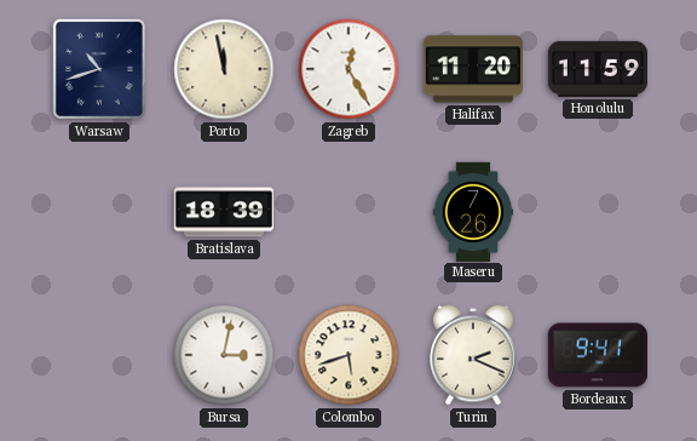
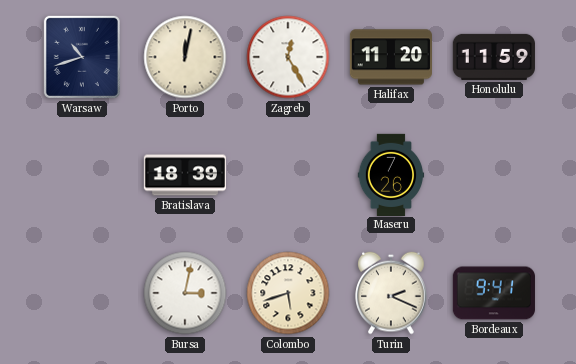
Porto: 11:58 -> 12:02 (185, 57)
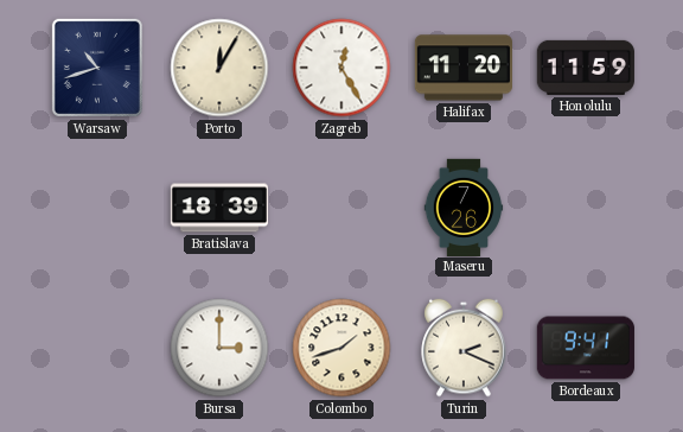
Porto: 12:02 -> 12:05 (219, 68)
Bursa: 3:02 -> 3:00 (219, 348)
Colombo: 5:42 -> 1:42 (341, 348)
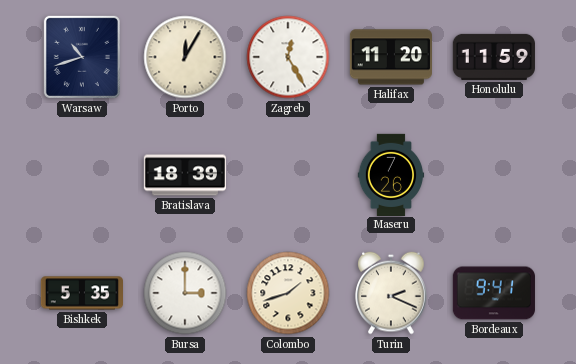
Bishkek: none -> 5:35 (81, 293)
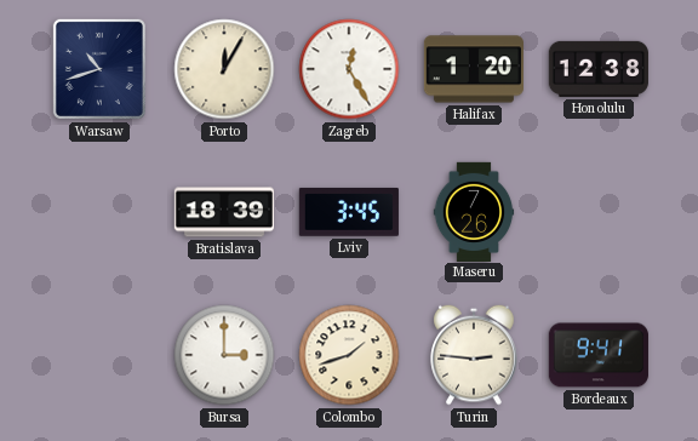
Halifax: 11:20 -> 1:20 (474, 69)
Honolulu: 11:59 -> 12:38 (599, 69)
Lviv: none -> 3:45 (349, 212)
Bishkek: 5:35 -> none (81, 293)
Turin: 2:19 -> 2:46 (474, 355)
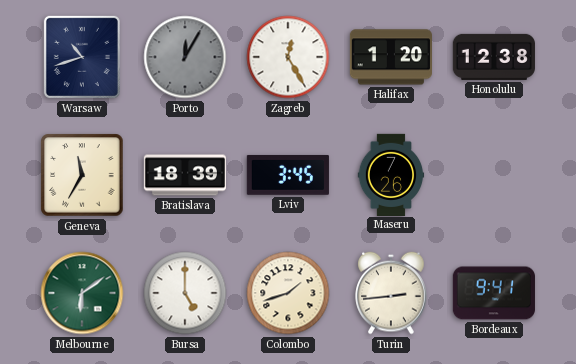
Porto dial: cream -> grey (185, 57)
Geneva: none -> 11:35 (82, 175)
Melbourne: none -> 6:09 (82, 293)
Bursa: 3:00 -> 5:00 (185, 293)
Turin: 2:46 -> 2:44 (391, 293)
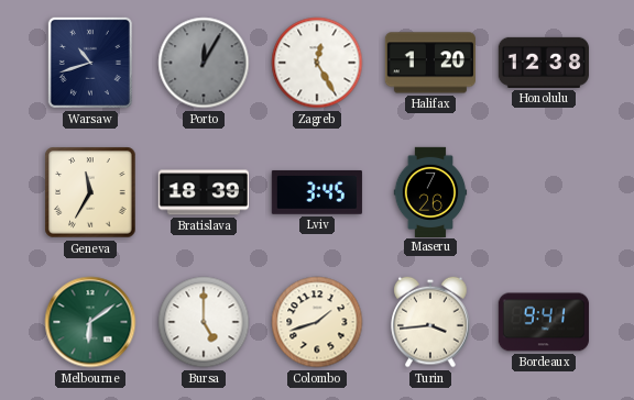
Turin: 2:44 -> 3:44 (430, 322)
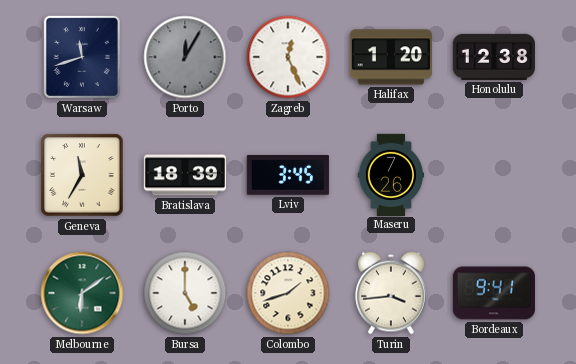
Warsaw: 10:42 -> 11:42 (82, 57)
Zagreb: 12:25 -> 12:26 (288, 57)
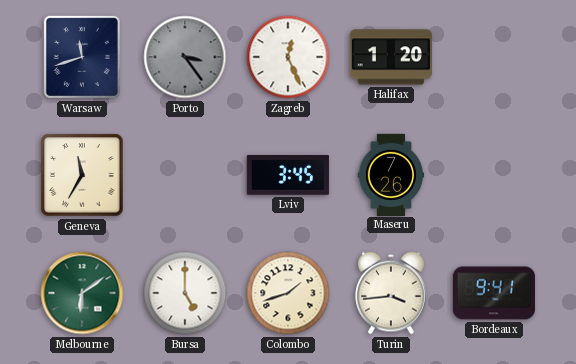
Porto: 12:05 -> 3:24 (185, 57)
Honolulu: 12:38 -> none (494, 57)
Bratislava: 18:39 -> none (184, 175)
